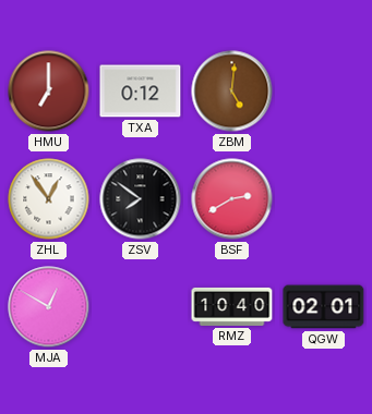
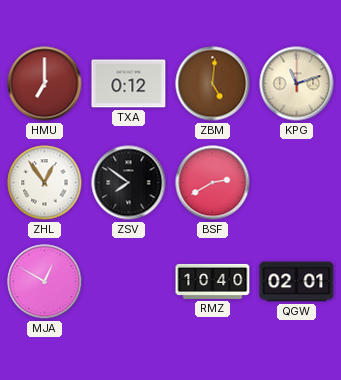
KPG: none -> 11:12 (297, 84)
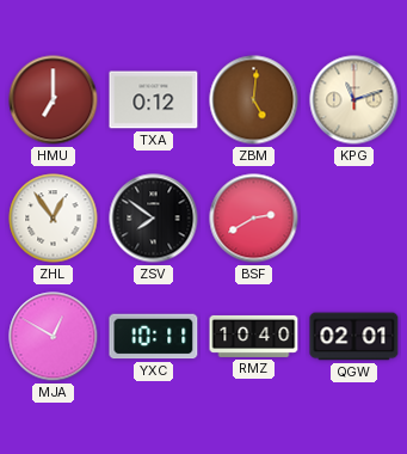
YXC: none -> 10:11 (154, 337)
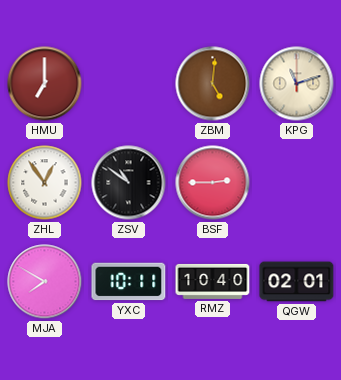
TXA: 0:12 -> none (154, 100)
ZSV: 7:51 -> 10:51 (129, 183)
BSF: 2:40 -> 2:45 (213, 183)
MJA: 12:50 -> 7:50 (45, 282)
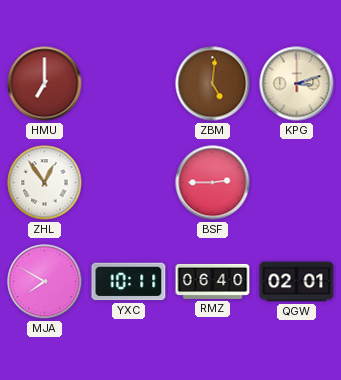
KPG: 11:12 -> 3:12 (297, 84)
ZSV: 10:51 -> none (129, 183)
RMZ: 10:40 -> 06:40 (213, 281)
